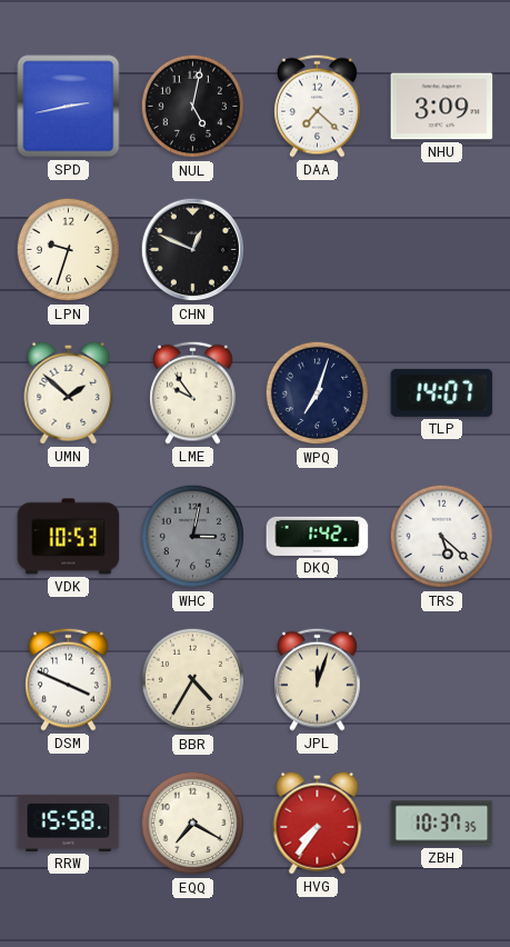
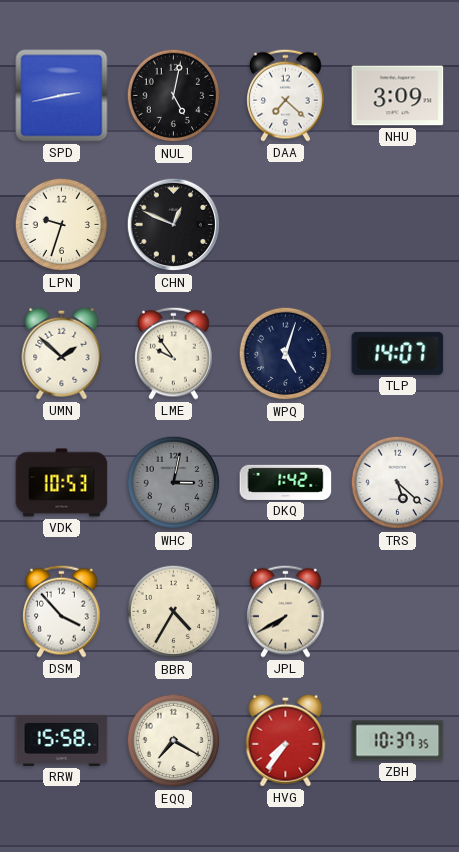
WPQ: 7:03 -> 5:03 (286, 354)
DSM: 3:49 -> 3:53 (62, 611)
JPL: 12:03 -> 7:40 (286, 611)
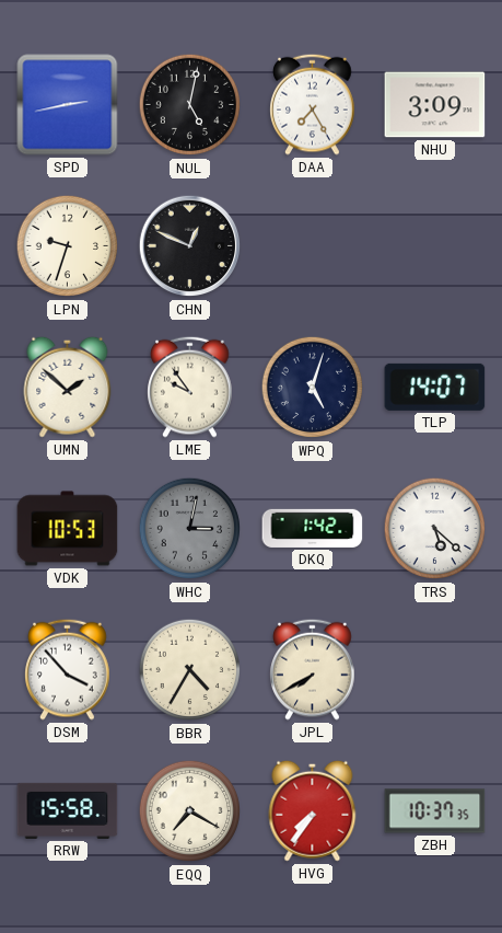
DAA: 7:22 -> 7:25 (313, 104)
